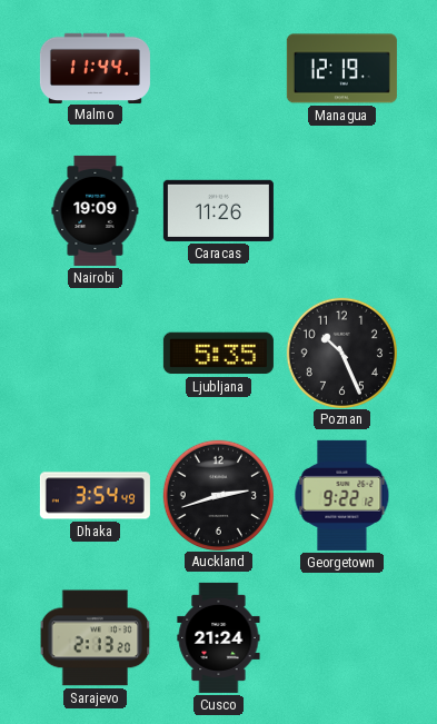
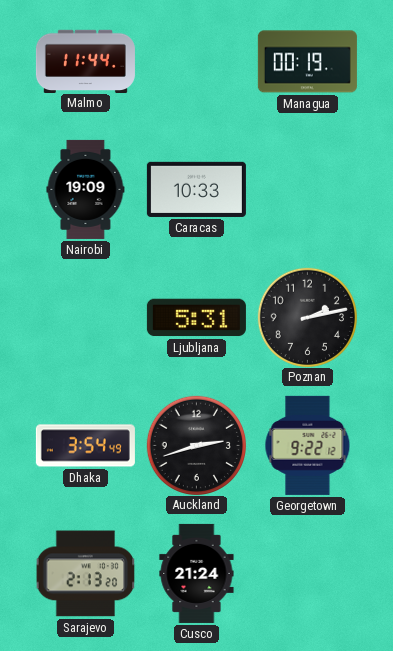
Managua: 12:19 -> 00:19 (307, 62)
Caracas: 11:26 -> 10:33 (196, 189)
Ljubljana: 5:35 -> 5:31 (196, 318)
Poznan: 10:26 -> 2:13 (307, 317)
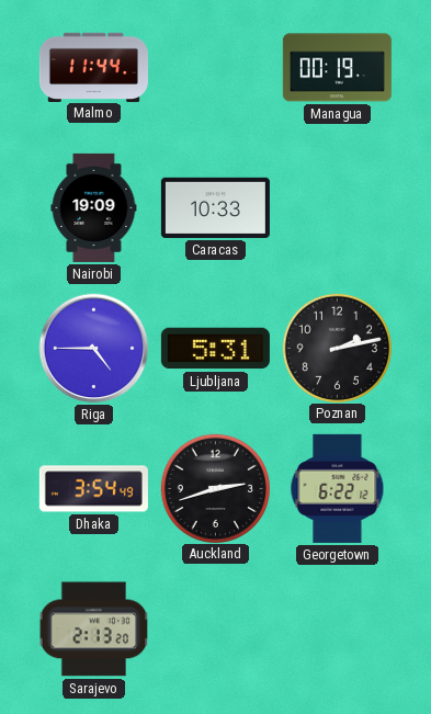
Riga: none -> 4:45 (94, 349)
Georgetown: 9:22 -> 6:22 (338, 488)
Cusco: 21:24 -> none (197, 573)
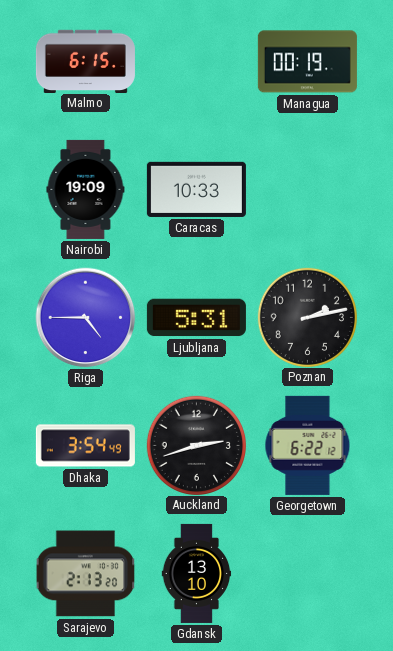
Malmo: 11:44 -> 6:15 (85, 61)
Gdansk: none -> 13:10 (197, 573)
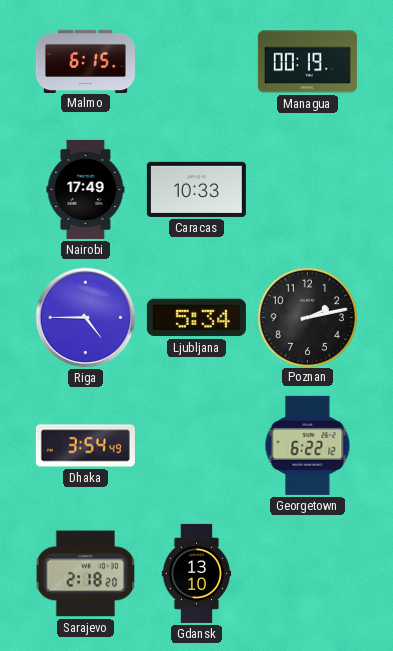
Nairobi: 19:09 -> 17:49 (86, 189)
Ljubljana: 5:31 -> 5:34 (196, 318)
Auckland: 2:42 -> none (196, 445)
Sarajevo: 2:13 -> 2:18 (86, 574)
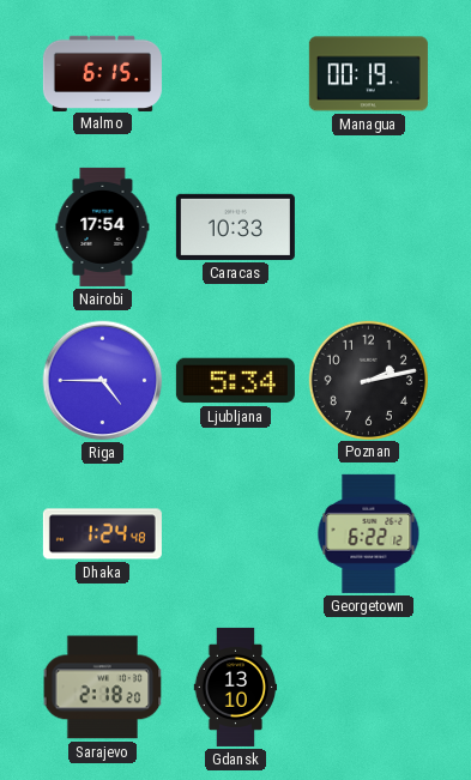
Nairobi: 17:49 -> 17:54 (103, 226)
Dhaka: 3:54 -> 1:24 (102, 534)
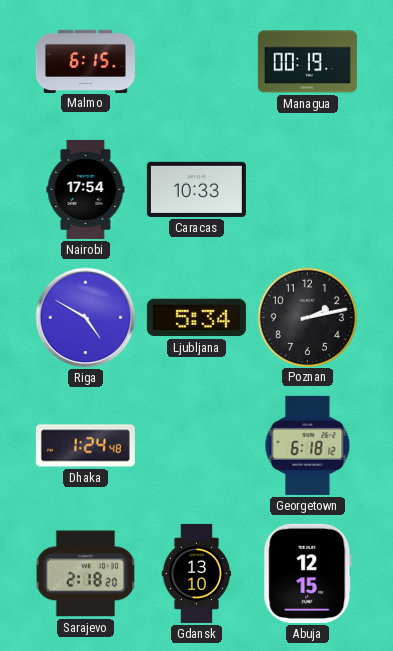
Riga: 4:45 -> 4:50 (86, 318)
Georgetown: 6:22 -> 6:18 (308, 445)
Abuja: none -> 12:15 (308, 573)
